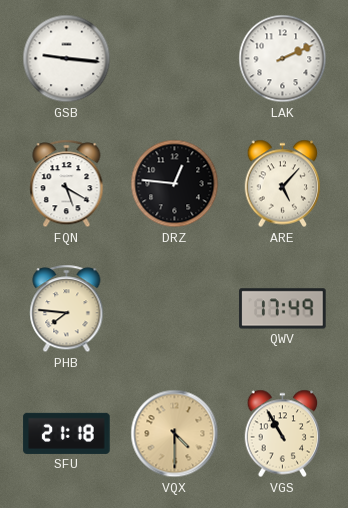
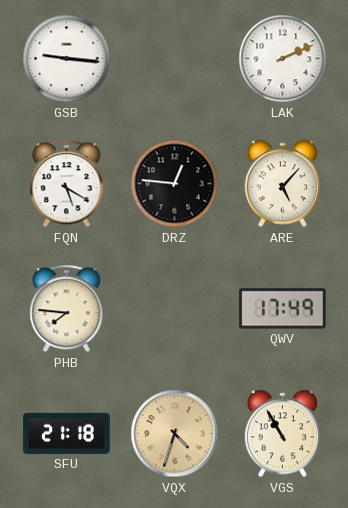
VQX: 4:30 -> 4:33 (175, 434)
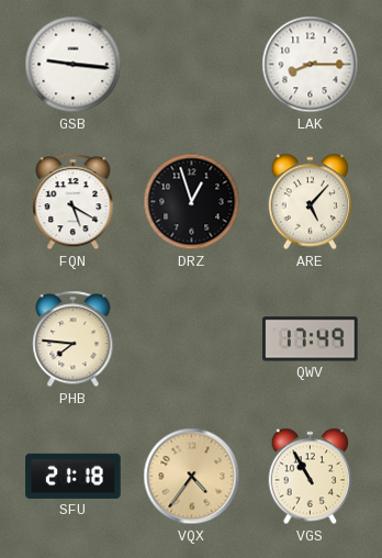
LAK: 2:11 -> 8:15 (311, 65)
DRZ: 12:46 -> 12:57 (192, 202)
VQX: 4:33 -> 4:36 (192, 477)
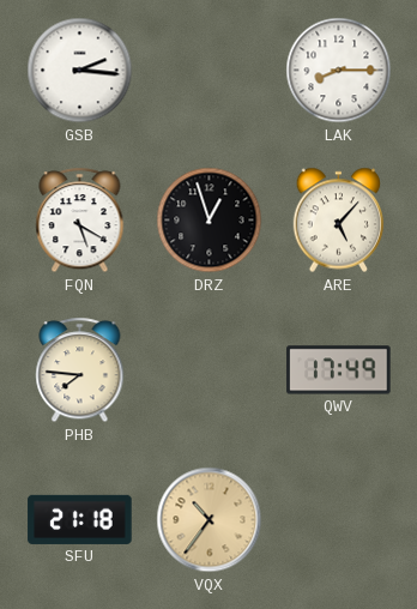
GSB: 9:16 -> 2:16 (80, 71)
VQX: 4:36 -> 10:36 (210, 520)
VGS: 10:55 -> none (311, 477)
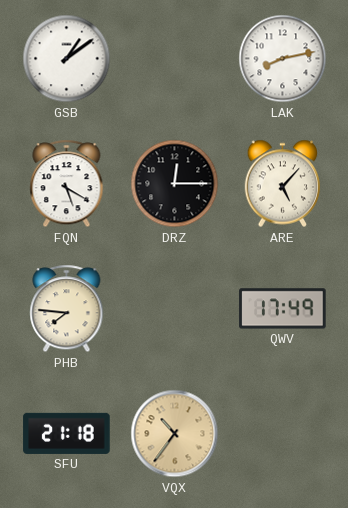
GSB: 2:16 -> 1:09 (67, 59)
LAK: 8:15 -> 8:13 (283, 59)
DRZ: 12:57 -> 12:15 (175, 184)
